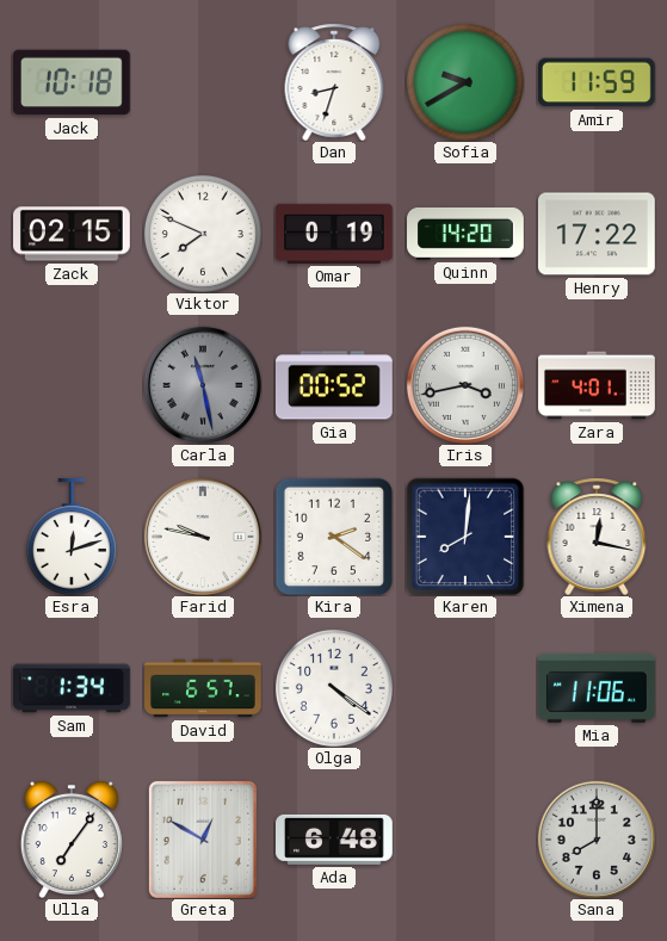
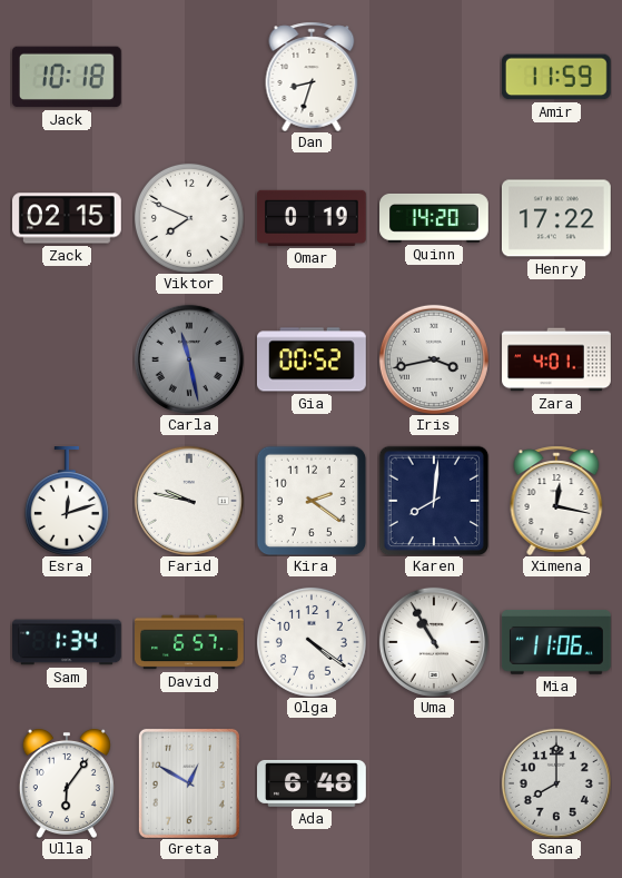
Sofia: 9:40 -> none (465, 82)
Uma: none -> 10:55 (434, 642)
Ulla: 7:06 -> 6:06 (67, 783)
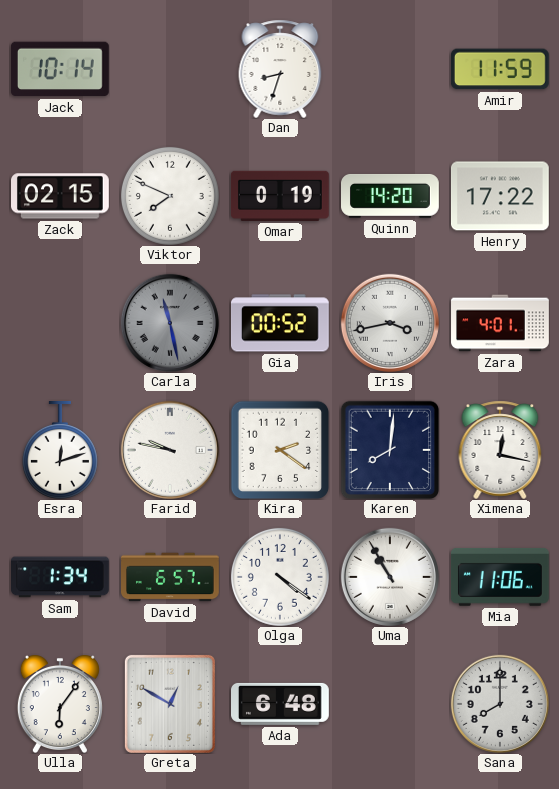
Jack: 10:18 -> 10:14 (60, 69)
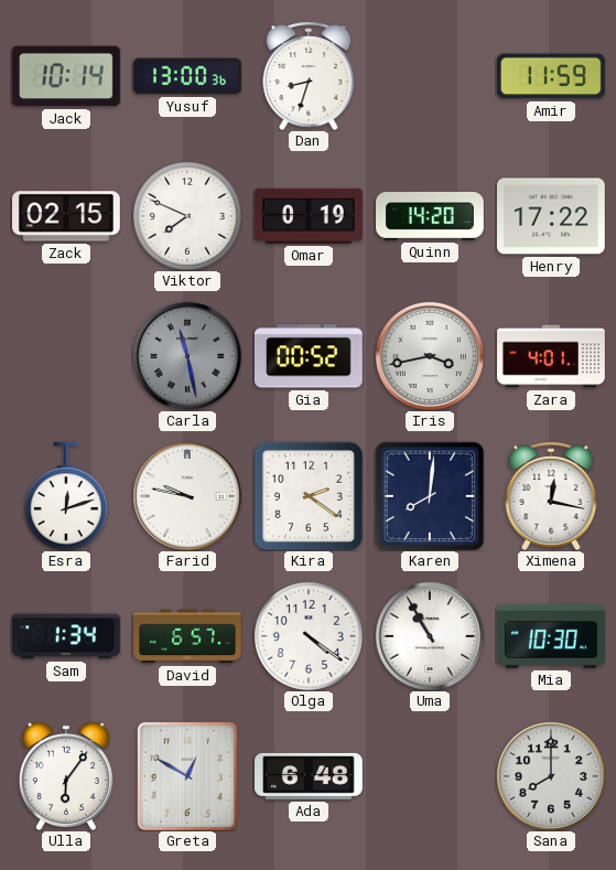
Yusuf: none -> 13:00 (188, 76)
Mia: 11:06 -> 10:30 (551, 636)
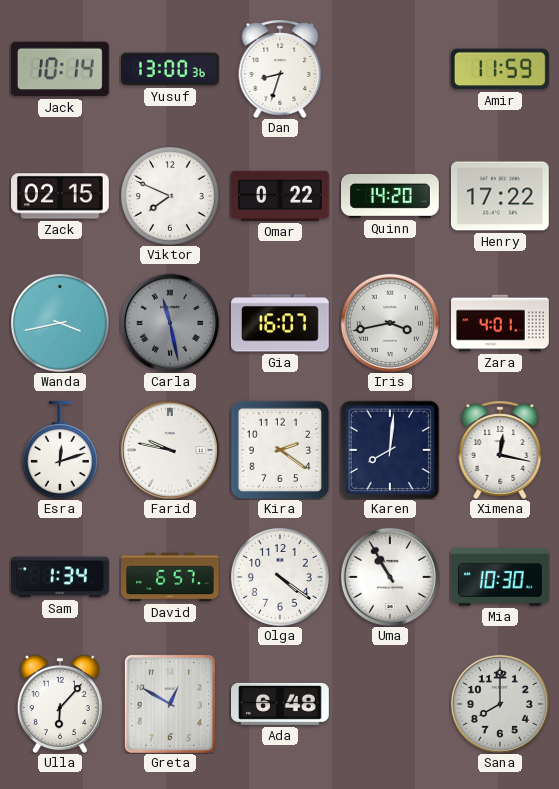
Omar: 0:19 -> 0:22 (280, 196)
Wanda: none -> 3:43 (60, 323)
Gia: 00:52 -> 16:07 (281, 323)
Ulla: 6:06 -> 6:07 (60, 704)
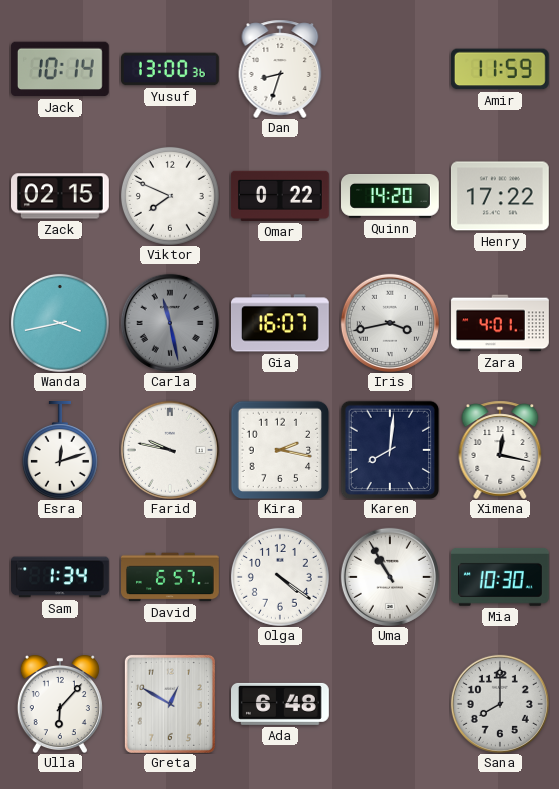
Kira: 2:21 -> 2:17 (280, 450)
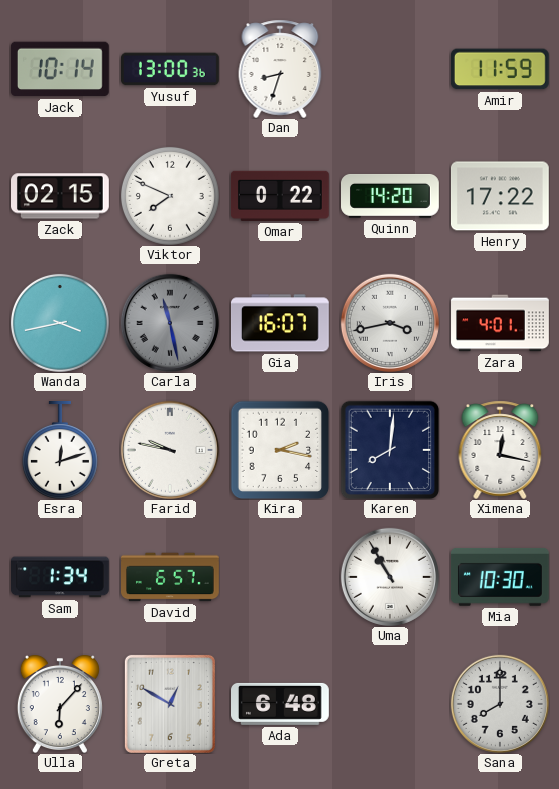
Olga: 4:21 -> none (280, 577)
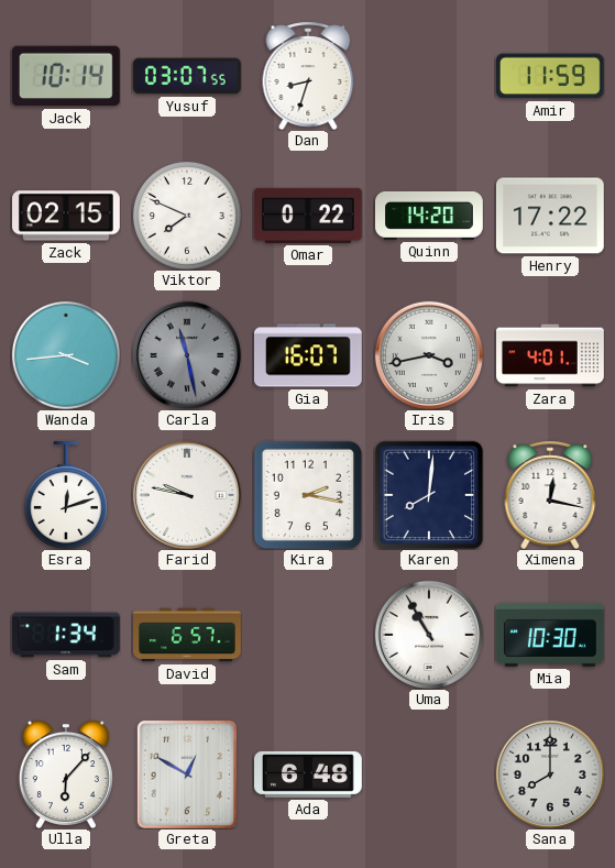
Yusuf: 13:00 -> 03:07 (188, 76)
Wanda: 3:43 -> 3:44 (66, 355)
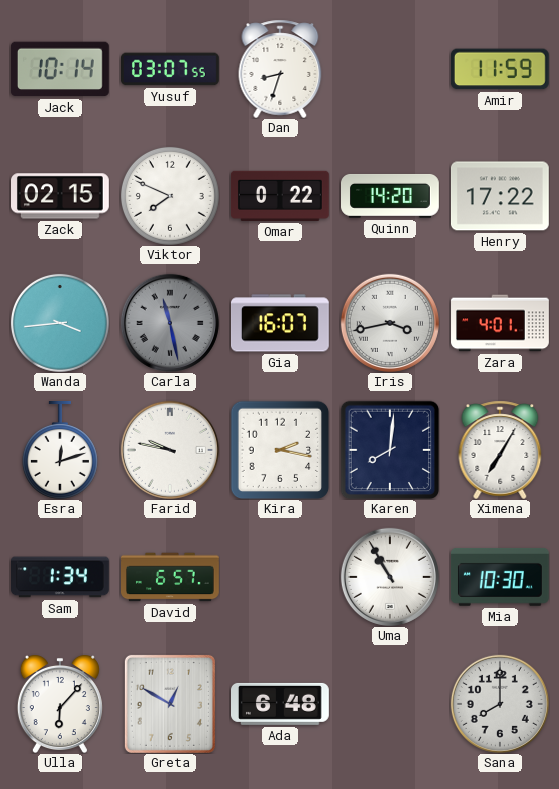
Ximena: 12:17 -> 7:05 (500, 450)
